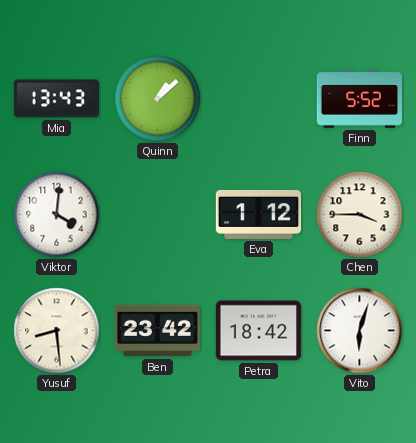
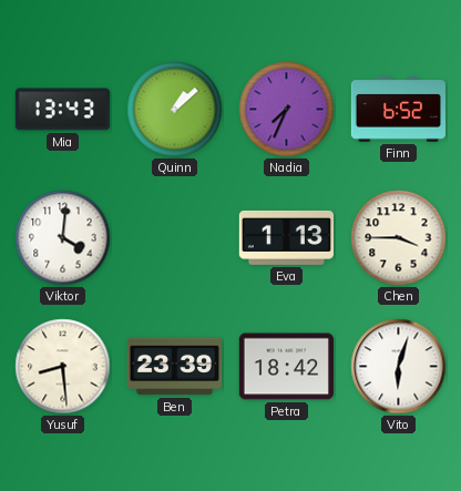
Nadia: none -> 7:34 (287, 110)
Finn: 5:52 -> 6:52 (398, 110)
Eva: 1:12 -> 1:13 (286, 237)
Ben: 23:42 -> 23:39 (174, 367)
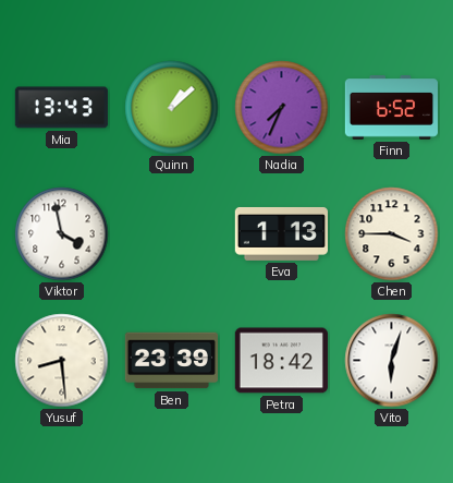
Viktor: 4:01 -> 3:58 (62, 234)
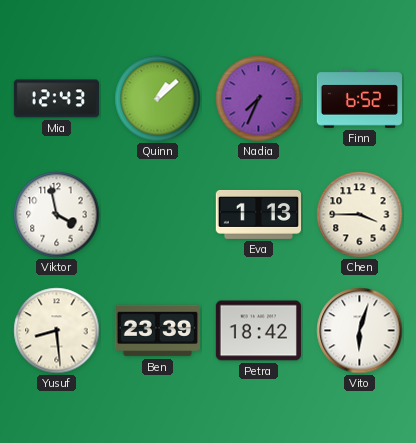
Mia: 13:43 -> 12:43 (56, 99)
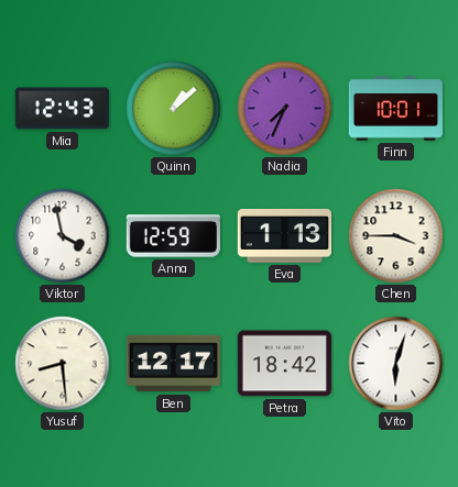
Finn: 6:52 -> 10:01 (395, 109)
Anna: none -> 12:59 (173, 236)
Ben: 23:39 -> 12:17 (173, 364)
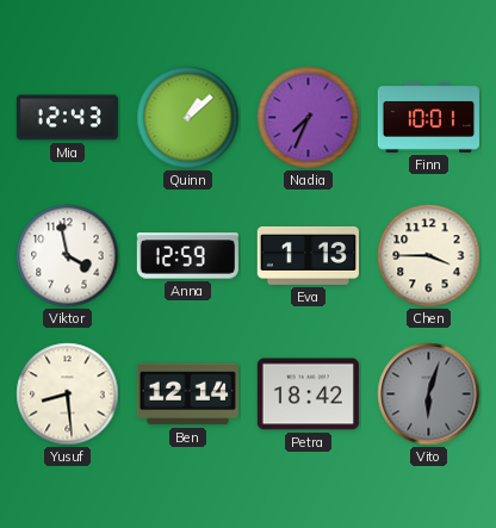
Ben: 12:17 -> 12:14 (187, 395)
Vito dial: white -> grey (429, 395)
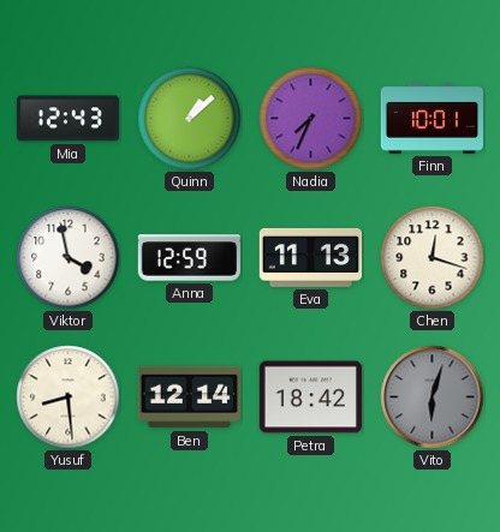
Eva: 1:13 -> 11:13 (310, 257)
Chen: 3:45 -> 12:18 (433, 258)
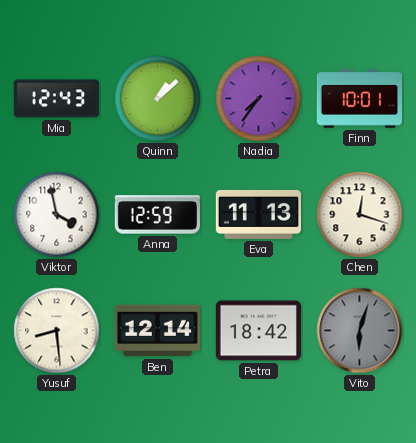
Nadia: 7:34 -> 7:36 (259, 99)
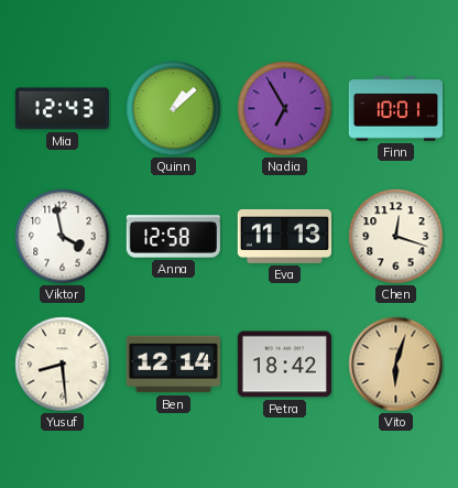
Nadia: 7:36 -> 6:55 (285, 109)
Anna: 12:59 -> 12:58 (173, 237)
Vito dial: grey -> champagne (396, 365)
